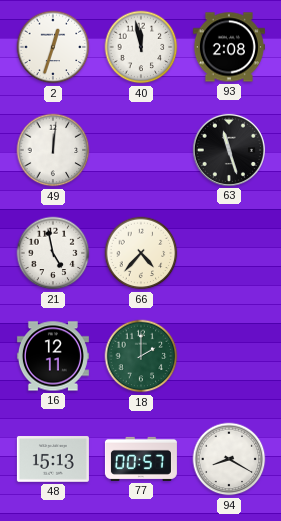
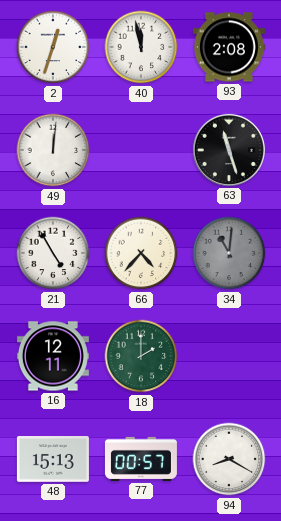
21: 4:58 -> 4:55 (53, 253)
34: none -> 11:01 (229, 253)
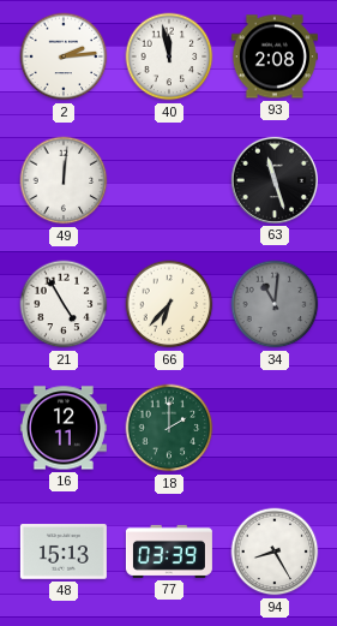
2: 12:33 -> 2:14 (64, 56)
66: 4:37 -> 6:37 (169, 304)
77: 00:57 -> 03:39 (169, 552)
94: 8:20 -> 8:25 (275, 552)
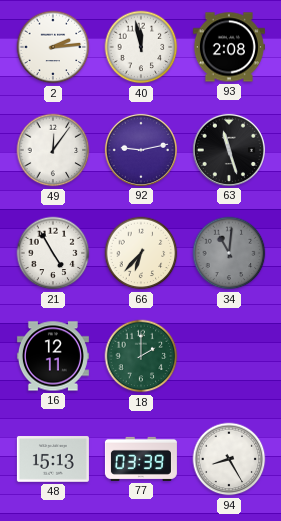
49: 12:01 -> 12:06 (53, 150)
92: none -> 9:13 (141, 150)
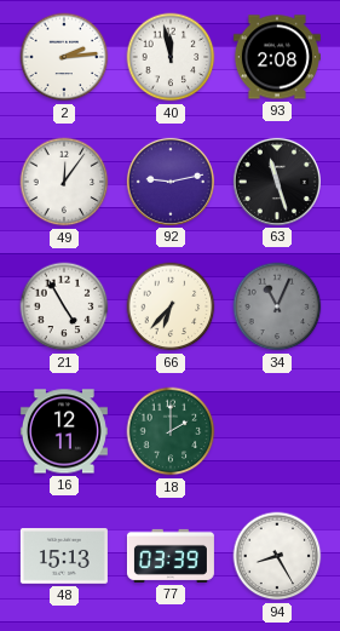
34: 11:01 -> 11:04 (277, 306)
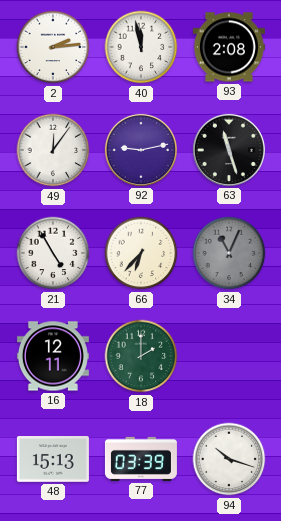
94: 8:25 -> 10:18 (229, 459)
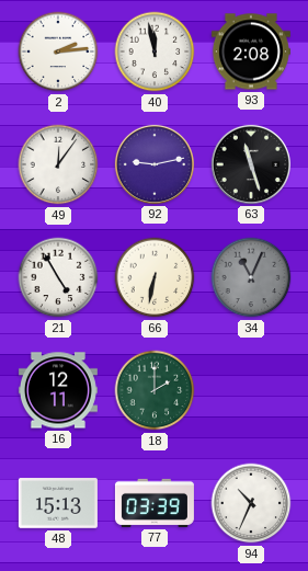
66: 6:37 -> 6:32 (155, 277)
94: 10:18 -> 10:34 (251, 503)
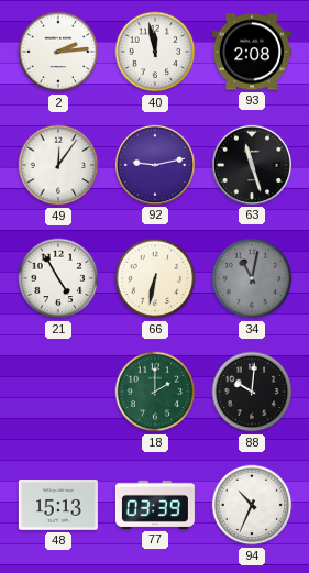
34: 11:04 -> 11:02 (252, 278)
16: 12:11 -> none (58, 390)
88: none -> 10:01 (252, 392)
